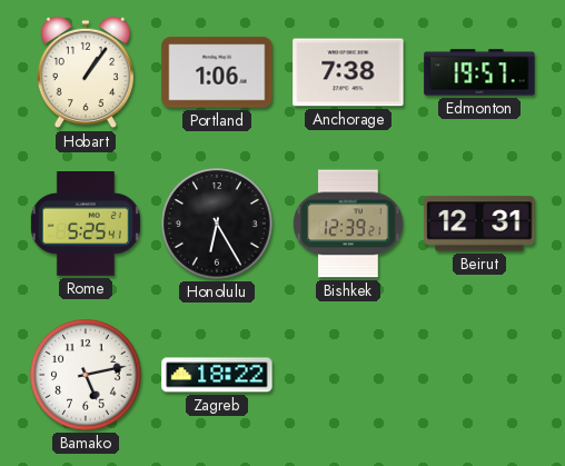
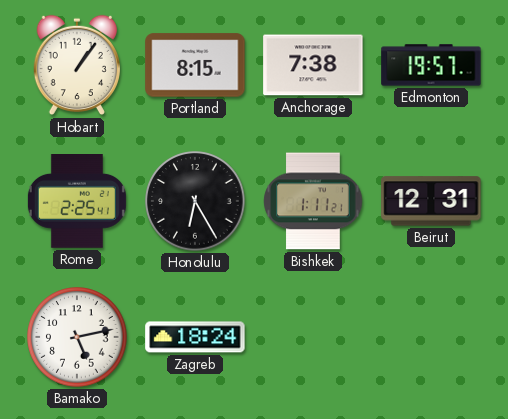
Portland: 1:06 -> 8:15 (195, 65)
Rome: 5:25 -> 2:25 (77, 202)
Bishkek: 12:39 -> 1:11 (313, 201)
Zagreb: 18:22 -> 18:24 (195, 337)
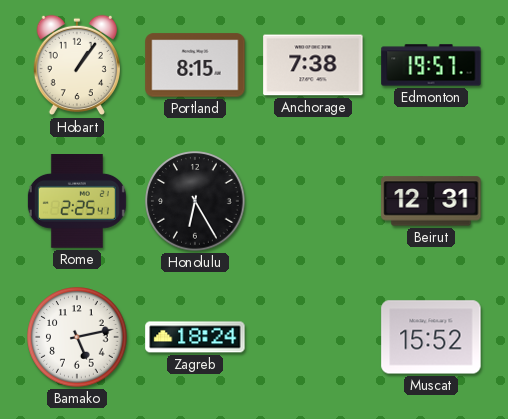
Bishkek: 1:11 -> none (313, 201)
Muscat: none -> 15:52 (431, 337)
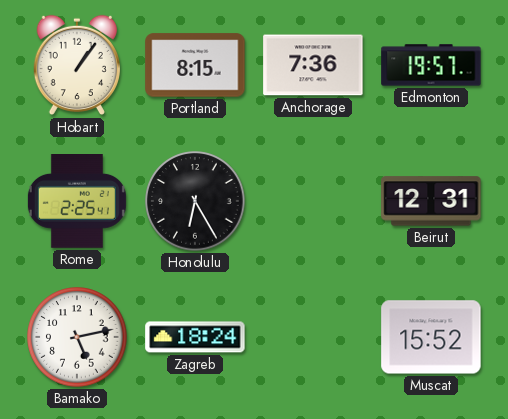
Anchorage: 7:38 -> 7:36 (313, 65)
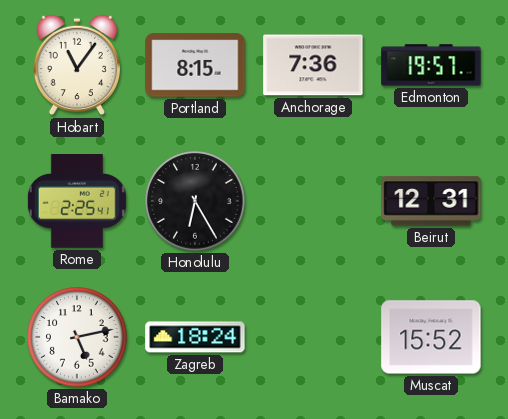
Hobart: 1:06 -> 11:06 (77, 65)
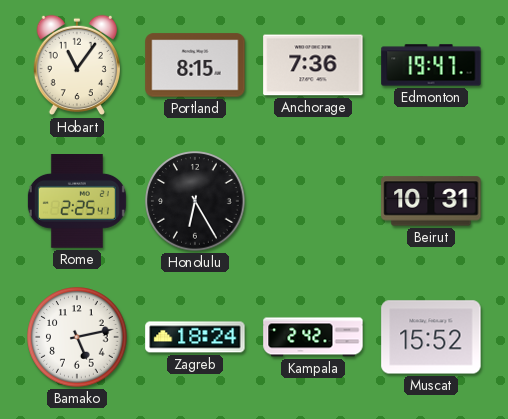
Edmonton: 19:57 -> 19:47 (431, 65)
Beirut: 12:31 -> 10:31 (431, 201)
Kampala: none -> 2:42 (313, 337)
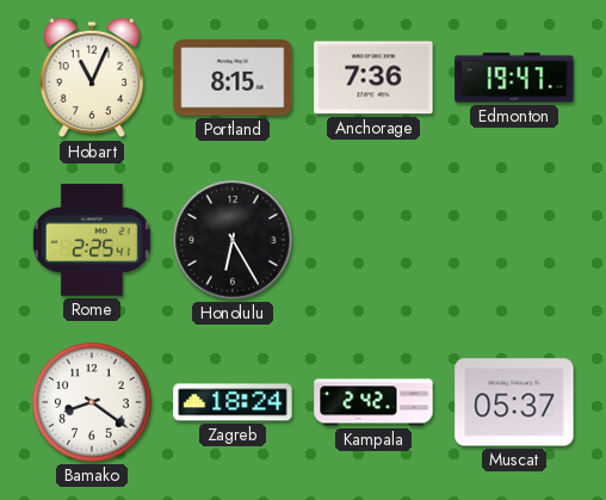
Hobart: 11:06 -> 11:04 (92, 78)
Beirut: 10:31 -> none (431, 201)
Bamako: 5:13 -> 8:21 (92, 402)
Muscat: 15:52 -> 05:37 (514, 402)
